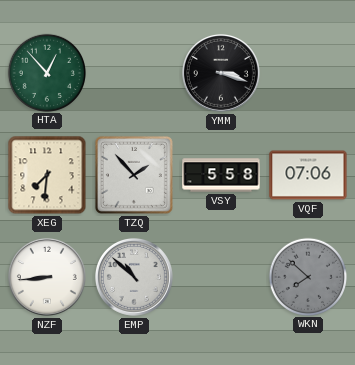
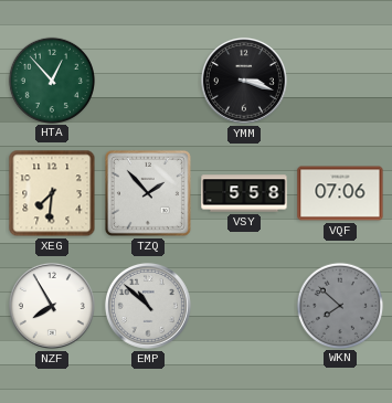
NZF: 8:44 -> 7:55 (52, 306)
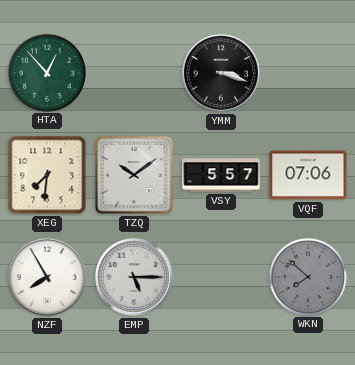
TZQ: 1:53 -> 10:09 (134, 175)
VSY: 5:58 -> 5:57 (221, 175)
EMP: 10:52 -> 5:15 (134, 277)
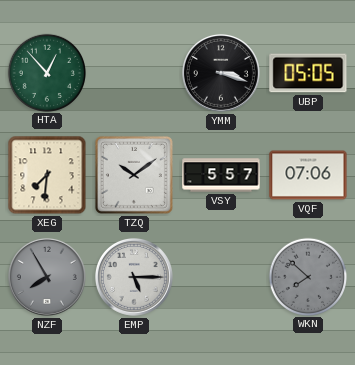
UBP: none -> 05:05 (308, 73)
NZF dial: white -> grey (47, 277)
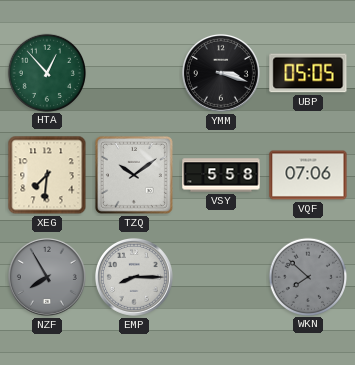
VSY: 5:57 -> 5:58 (221, 175)
EMP: 5:15 -> 8:15 (134, 277)
